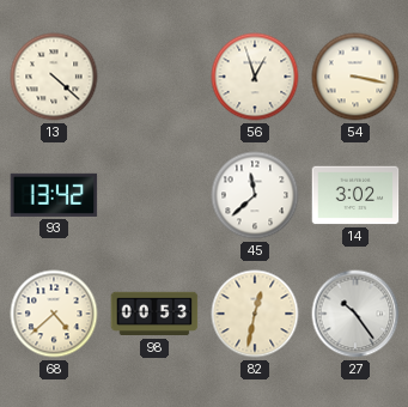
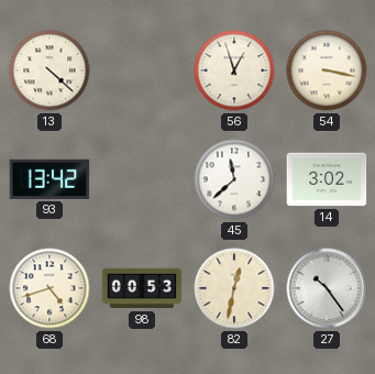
68: 4:38 -> 4:42 (49, 288)
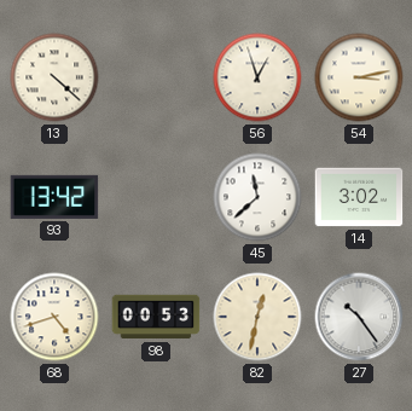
54: 3:17 -> 3:13 (359, 77)
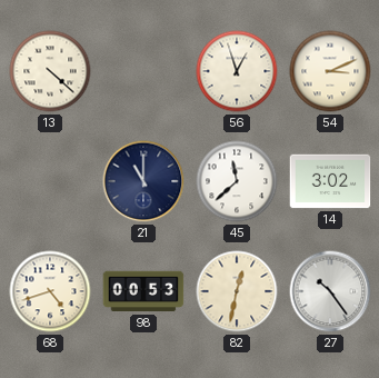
54: 3:13 -> 3:11 (330, 71)
93: 13:42 -> none (54, 197)
21: none -> 11:00 (143, 181)
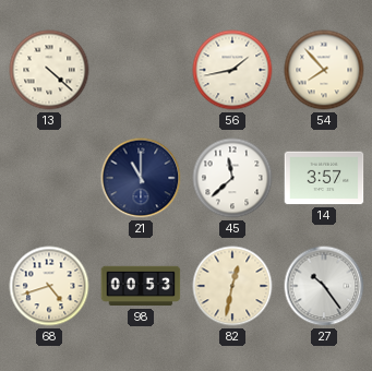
56: 12:57 -> 1:43 (232, 70)
54: 3:11 -> 7:53 (324, 70)
14: 3:02 -> 3:57 (324, 178)
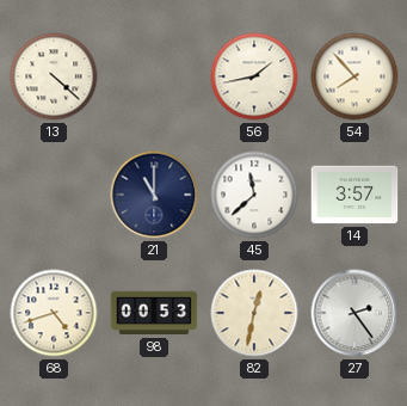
27: 10:24 -> 2:24 (354, 313)
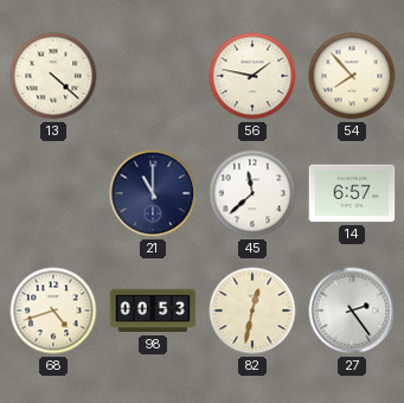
56: 1:43 -> 1:47 (252, 76)
14: 3:57 -> 6:57 (352, 193)
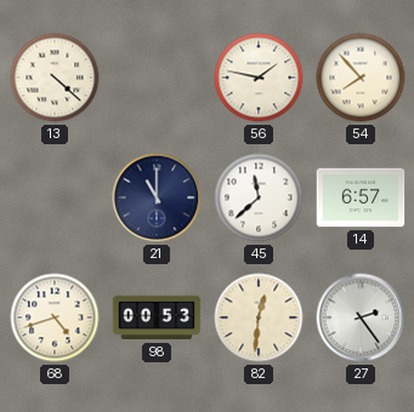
82: 12:32 -> 12:31 (259, 317)
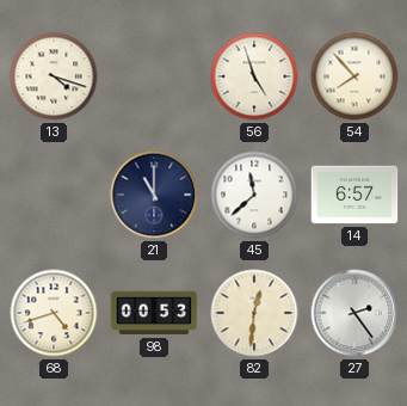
13: 4:22 -> 4:18 (54, 76)
56: 1:47 -> 4:57 (254, 76)
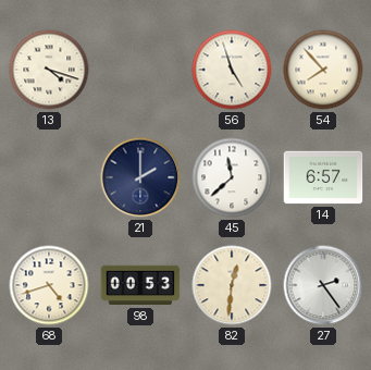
21: 11:00 -> 2:00 (140, 177)
